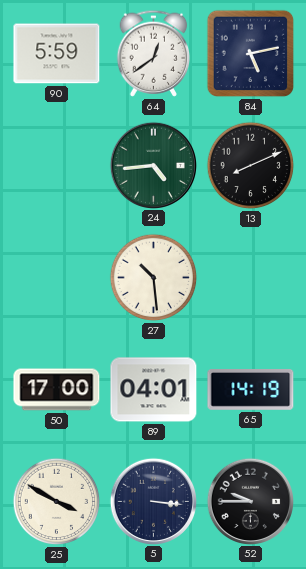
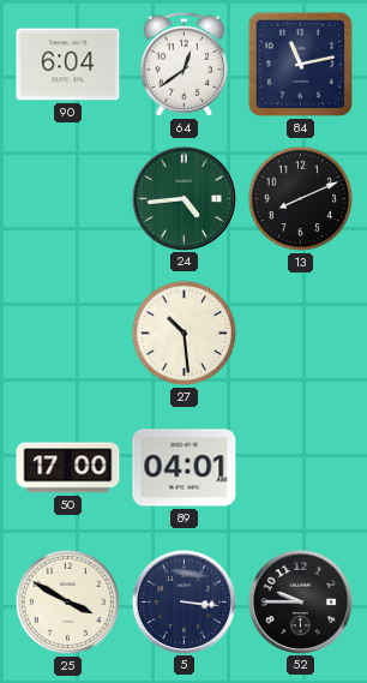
90: 5:59 -> 6:04 (68, 65)
84: 5:13 -> 11:13 (301, 65)
65: 14:19 -> none (251, 390)
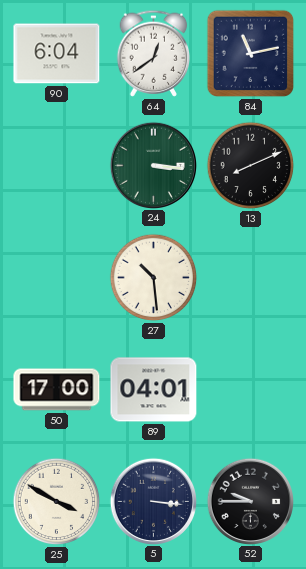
24: 4:44 -> 3:16 (153, 165)
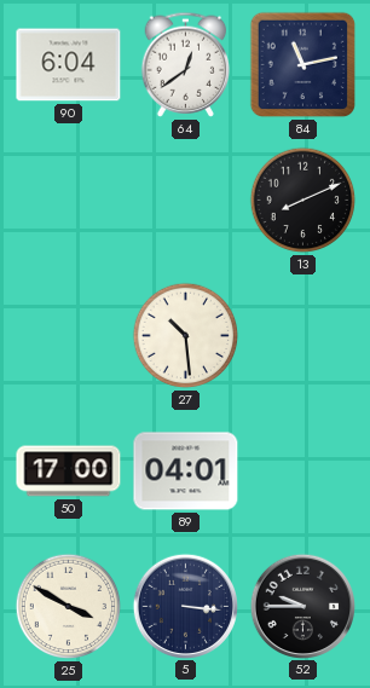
24: 3:16 -> none (153, 165)
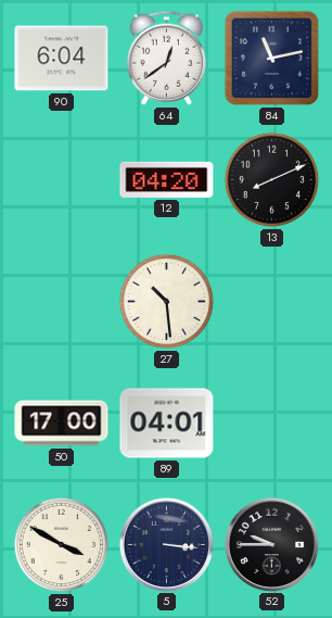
12: none -> 04:20 (167, 179)
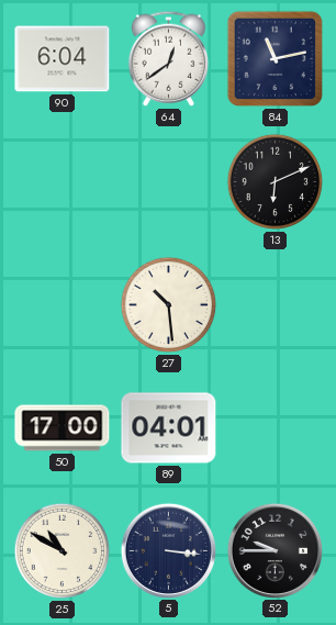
12: 04:20 -> none (167, 179)
13: 8:11 -> 6:11 (276, 182)
25: 3:50 -> 10:50 (63, 551)
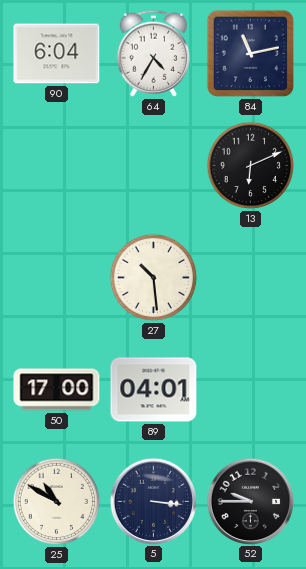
64: 12:39 -> 4:35 (154, 53)
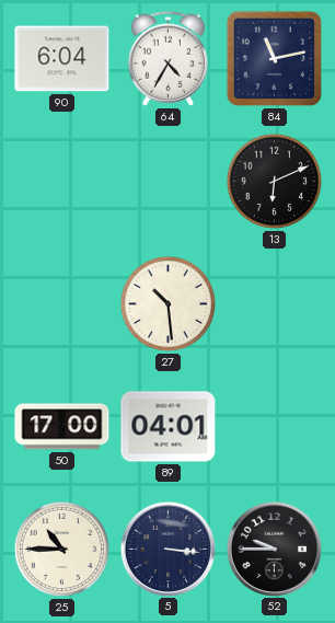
25: 10:50 -> 10:45 (62, 550)
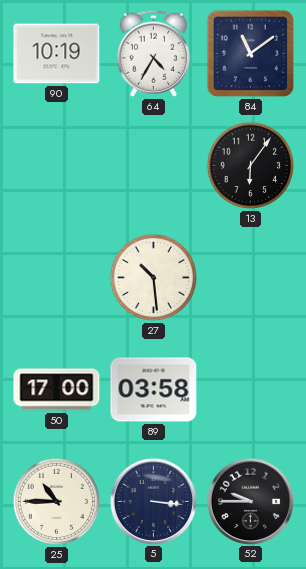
90: 6:04 -> 10:19 (57, 54)
84: 11:13 -> 11:09 (251, 54)
13: 6:11 -> 6:06 (251, 166)
89: 04:01 -> 03:58 (154, 390)
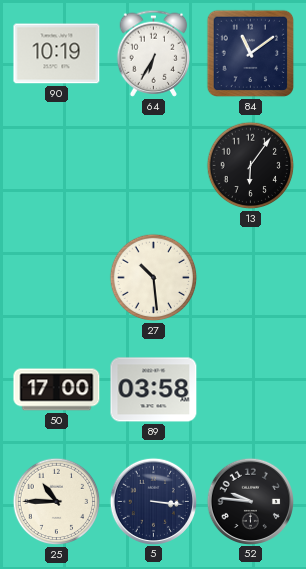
64: 4:35 -> 6:35 (154, 53)
52: 9:45 -> 9:46 (250, 501)
